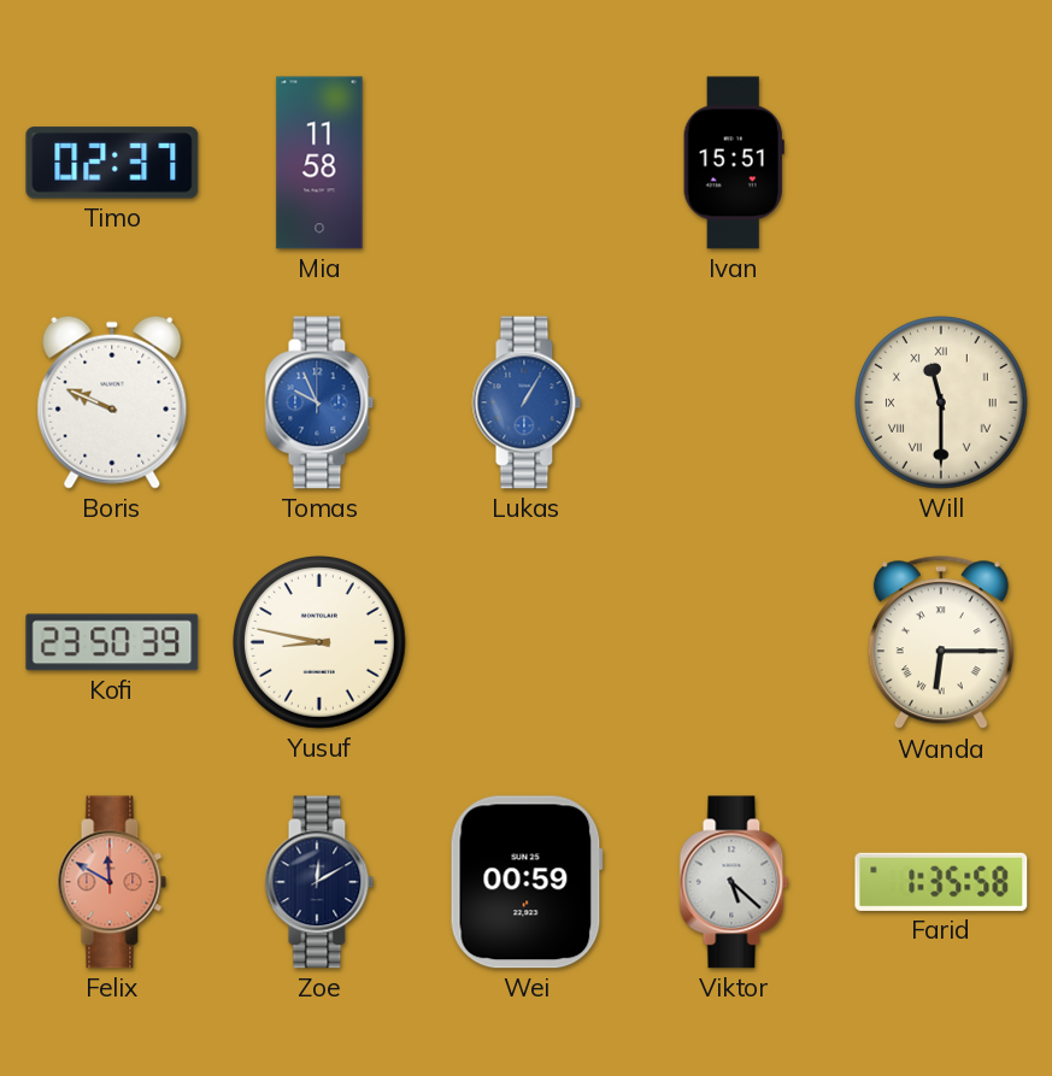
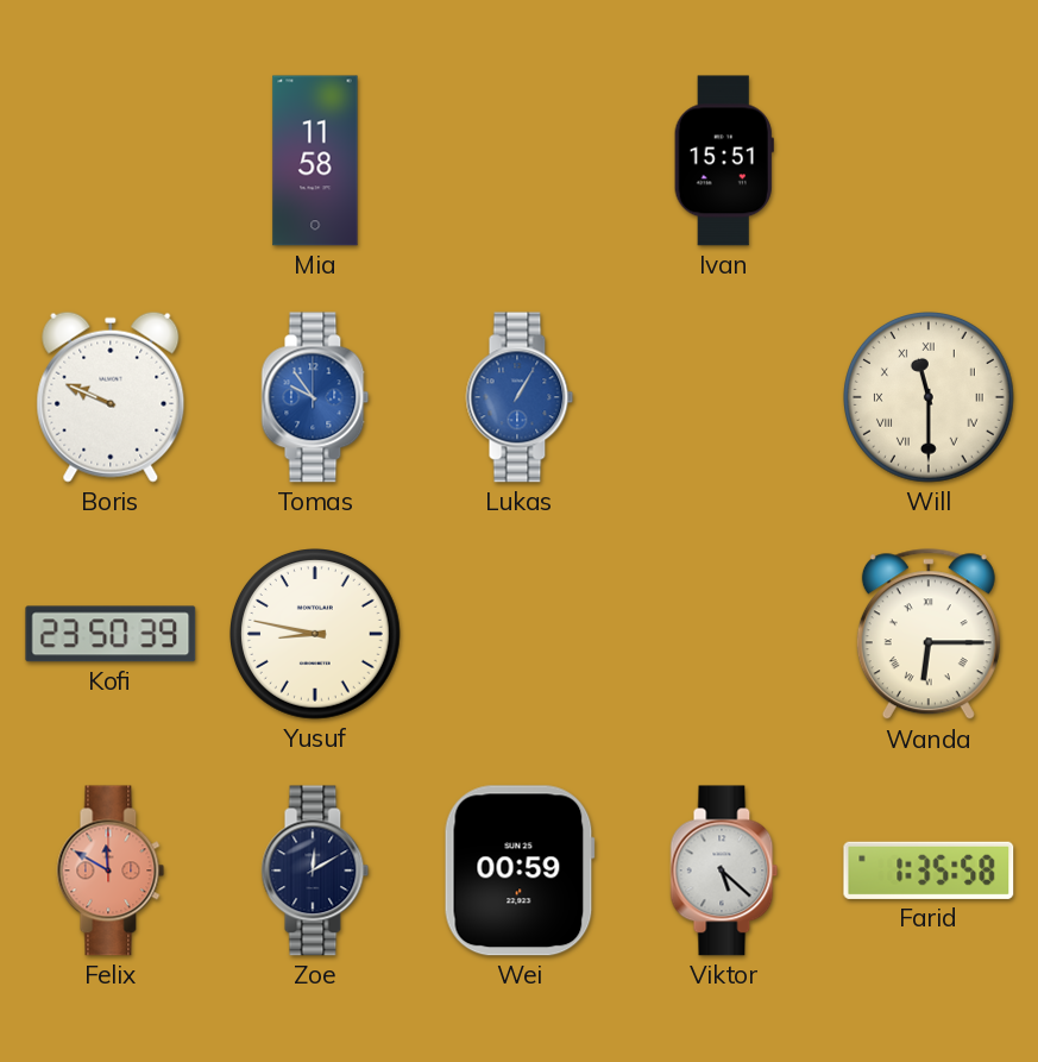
Timo: 02:37 -> none (112, 163)
Tomas: 9:56 -> 9:54 (315, 397)
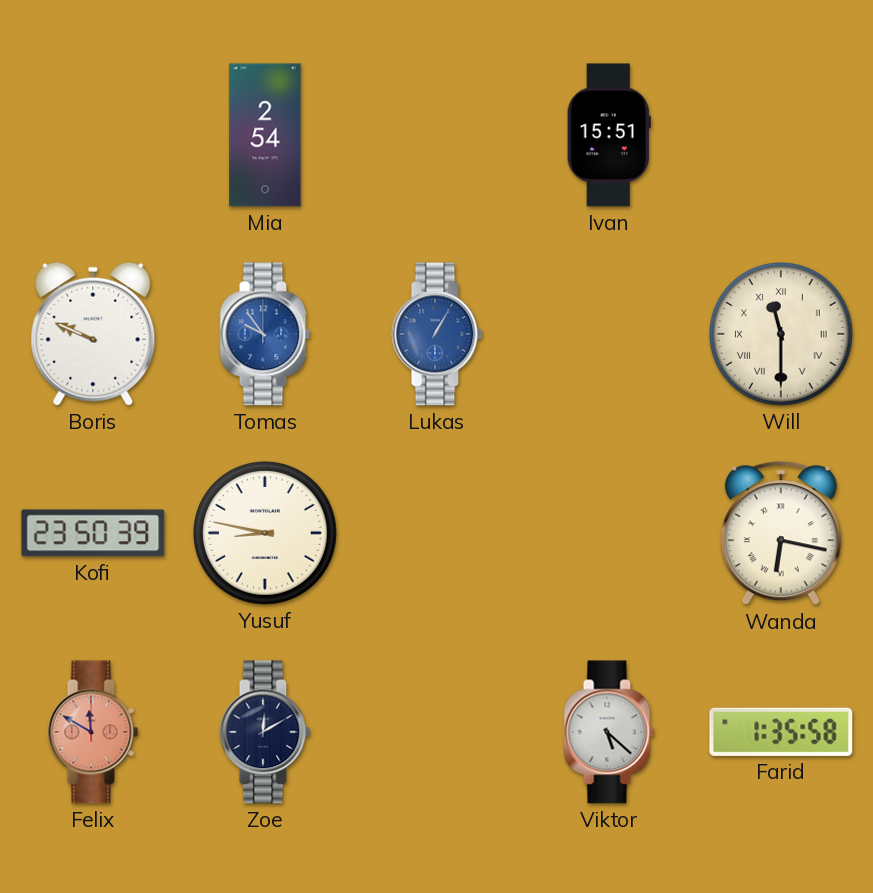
Mia: 11:58 -> 2:54 (265, 135)
Wanda: 6:15 -> 6:17 (781, 534)
Wei: 00:59 -> none (520, 871)
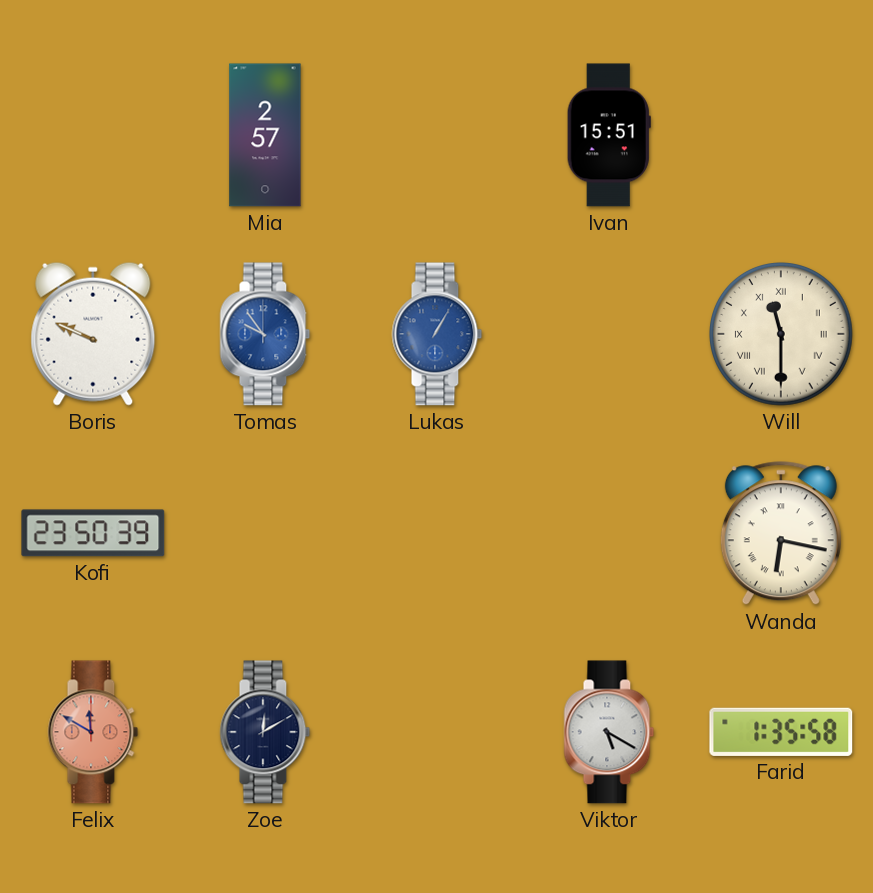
Mia: 2:54 -> 2:57 (265, 135)
Yusuf: 8:47 -> none (266, 534)
Viktor: 5:22 -> 5:20 (609, 732)
